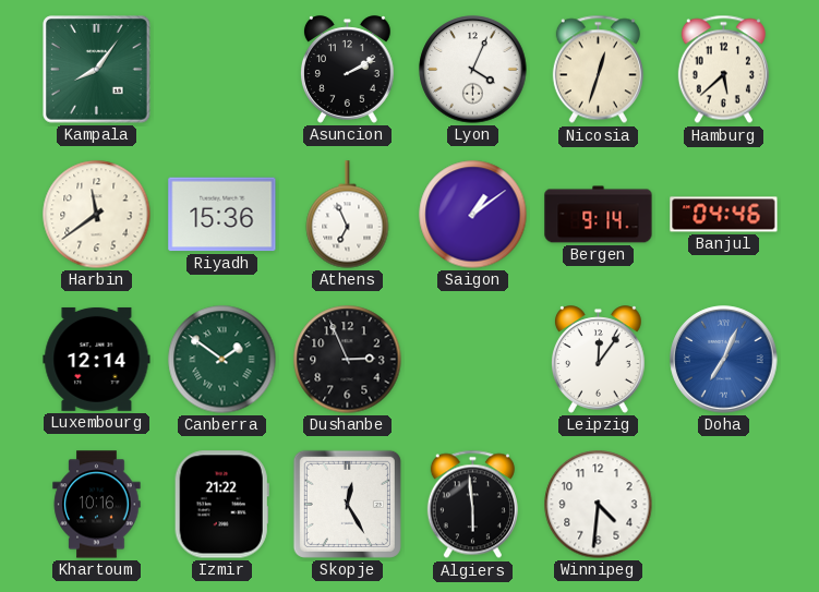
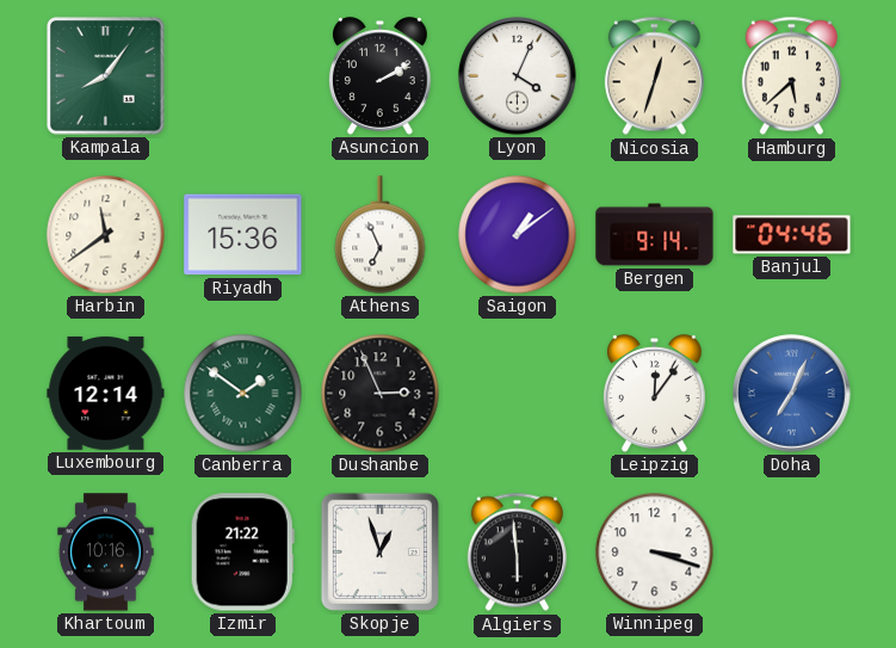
Skopje: 12:25 -> 12:57 (379, 551)
Winnipeg: 4:31 -> 3:18 (655, 553)
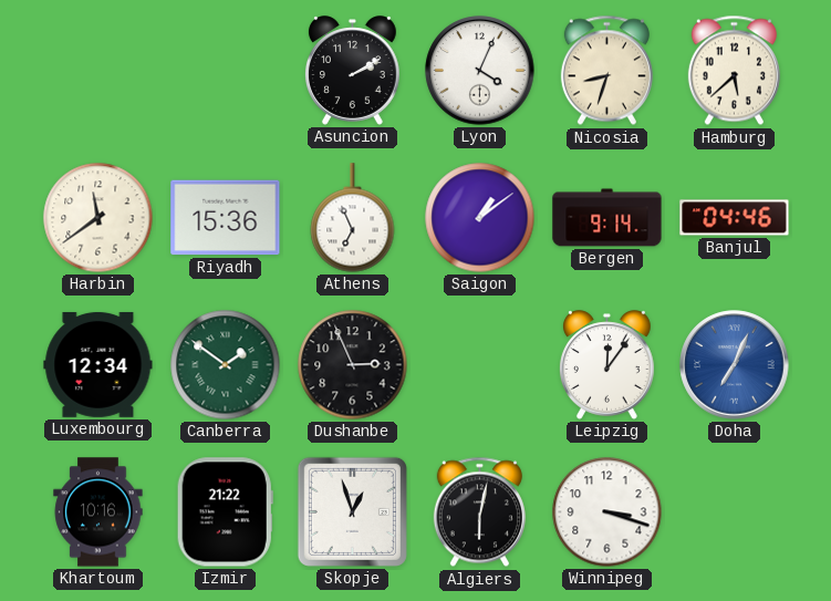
Kampala: 8:06 -> none (106, 76)
Nicosia: 12:33 -> 8:33 (606, 71)
Luxembourg: 12:14 -> 12:34 (98, 364)
Algiers: 5:59 -> 6:02 (479, 512)
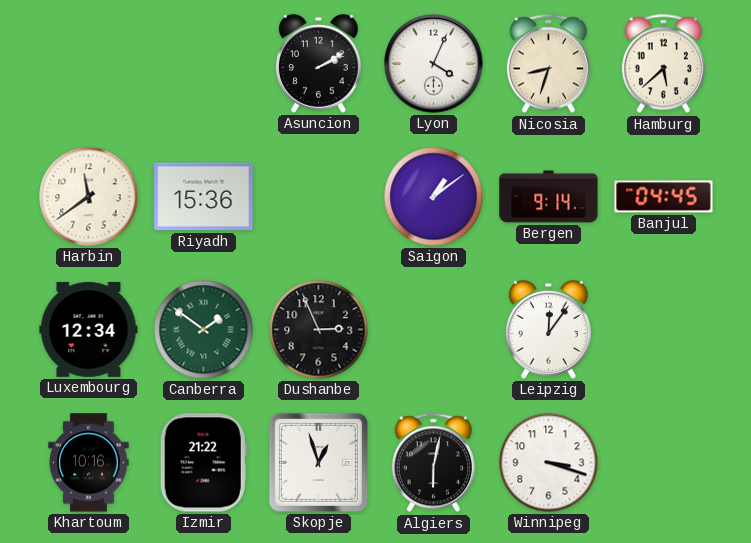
Athens: 6:56 -> none (353, 218)
Banjul: 04:46 -> 04:45 (664, 197)
Doha: 7:04 -> none (735, 365)
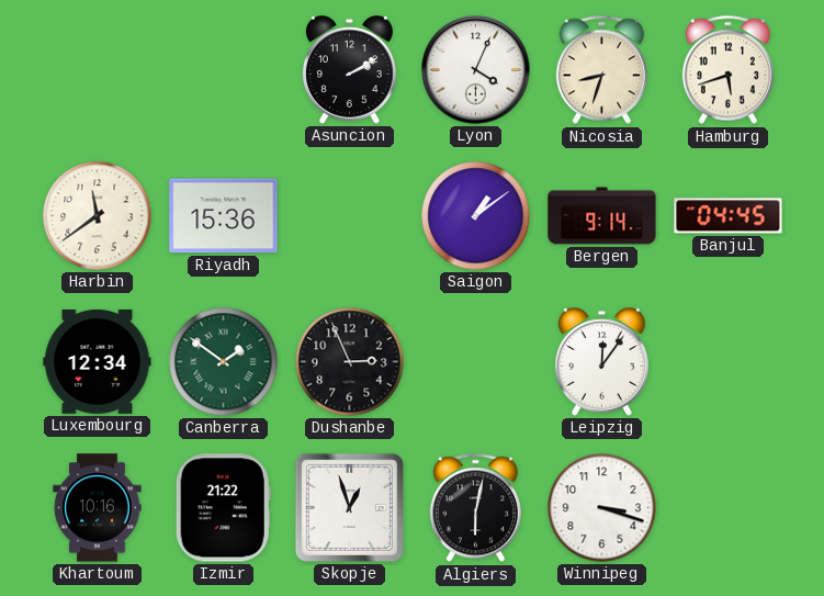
Hamburg: 5:38 -> 5:42 (727, 70)
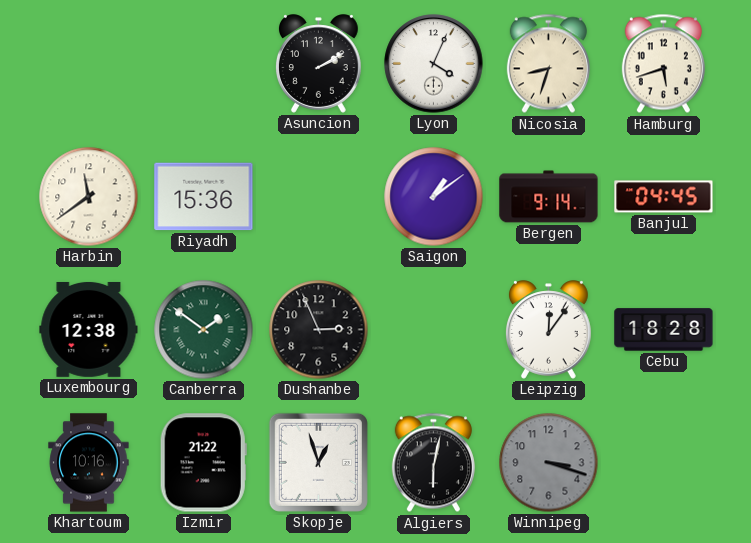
Luxembourg: 12:34 -> 12:38 (89, 329)
Cebu: none -> 18:28 (664, 330)
Winnipeg dial: white -> grey (549, 463)
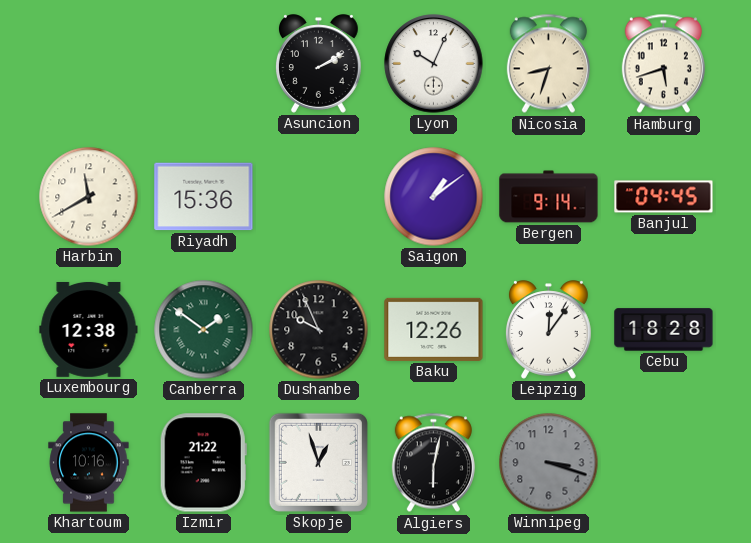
Lyon: 4:04 -> 10:04 (434, 64)
Harbin: 11:39 -> 11:40 (89, 197)
Dushanbe: 2:56 -> 9:56 (319, 330)
Baku: none -> 12:26 (434, 329)
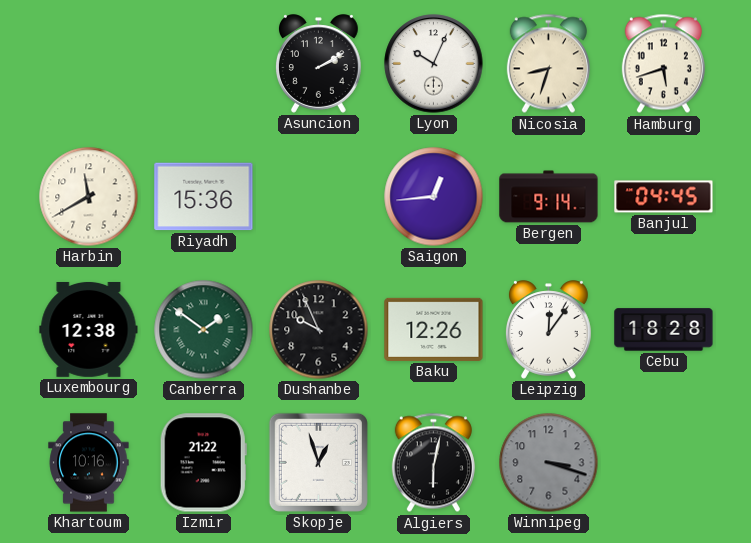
Saigon: 1:09 -> 12:44 (434, 197)
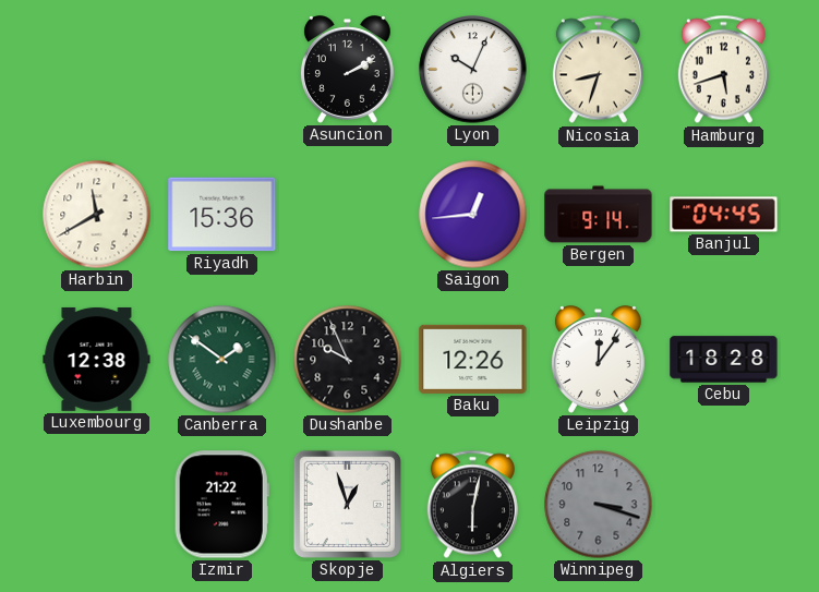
Khartoum: 10:16 -> none (89, 463)
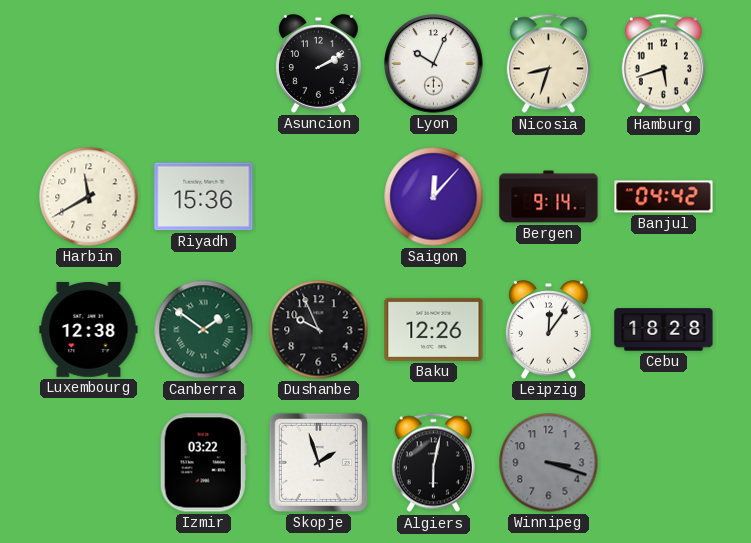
Saigon: 12:44 -> 12:07 (434, 197)
Banjul: 04:45 -> 04:42 (664, 197)
Izmir: 21:22 -> 03:22 (203, 463)
Skopje: 12:57 -> 1:57 (318, 462)
